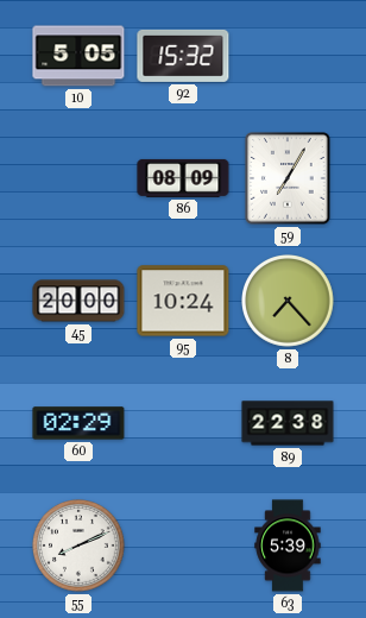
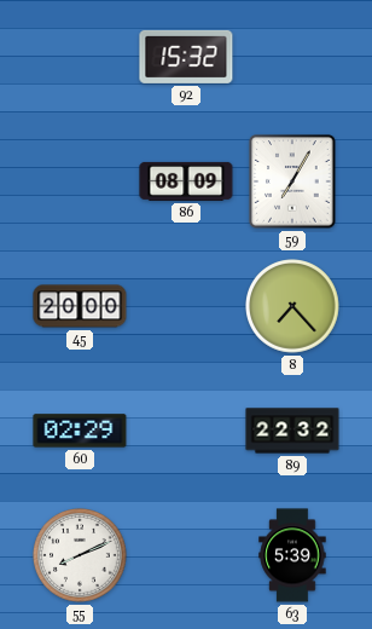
10: 5:05 -> none (78, 56)
95: 10:24 -> none (183, 301)
89: 22:38 -> 22:32 (292, 431)
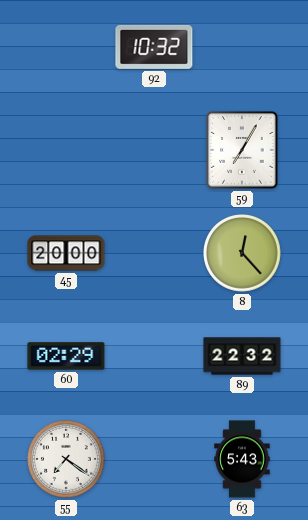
92: 15:32 -> 10:32 (154, 47)
86: 08:09 -> none (186, 181)
8: 7:23 -> 12:23 (243, 254)
55: 8:11 -> 7:21 (67, 460)
63: 5:39 -> 5:43 (242, 459)
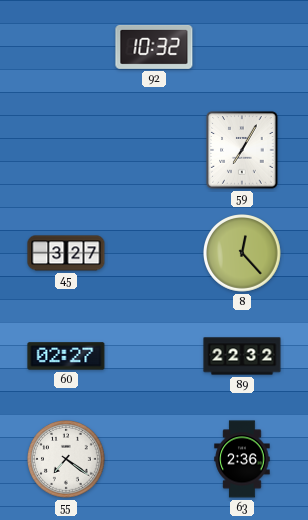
45: 20:00 -> 3:27 (66, 253)
60: 02:29 -> 02:27 (66, 356)
63: 5:43 -> 2:36 (242, 459)
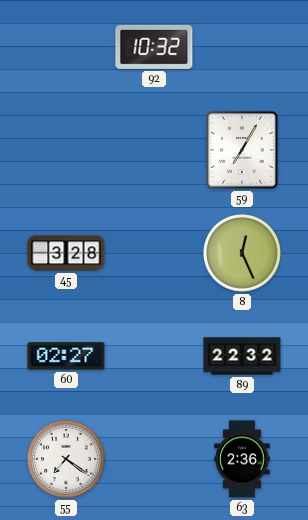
45: 3:27 -> 3:28 (66, 253)
8: 12:23 -> 12:26 (243, 254)
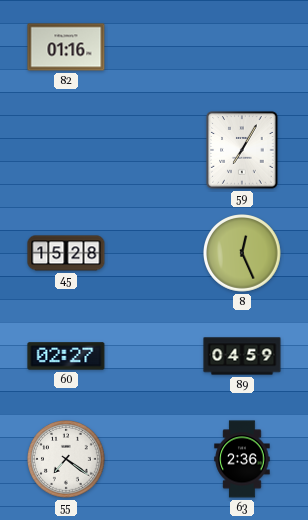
82: none -> 01:16 (66, 47)
92: 10:32 -> none (154, 47)
45: 3:28 -> 15:28 (66, 253)
89: 22:32 -> 04:59 (242, 356)
